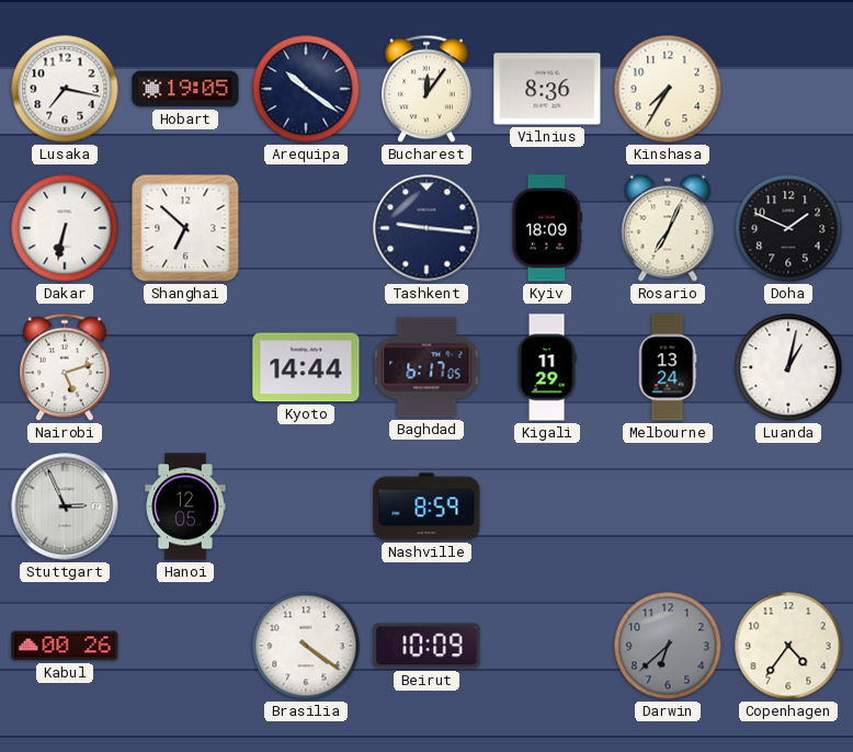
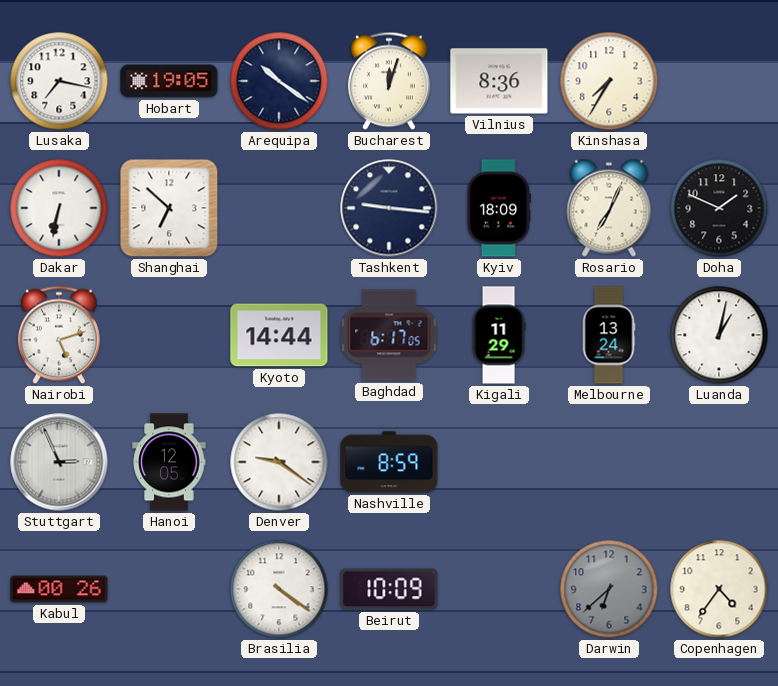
Bucharest: 12:06 -> 12:03 (389, 81)
Denver: none -> 9:21 (279, 462)
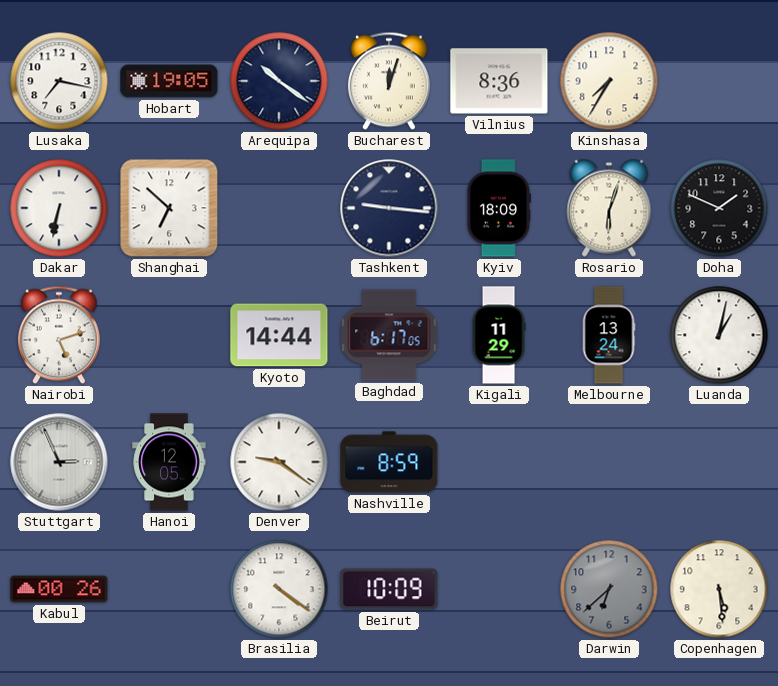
Rosario: 7:04 -> 6:03 (609, 208)
Copenhagen: 4:36 -> 5:29 (719, 589)
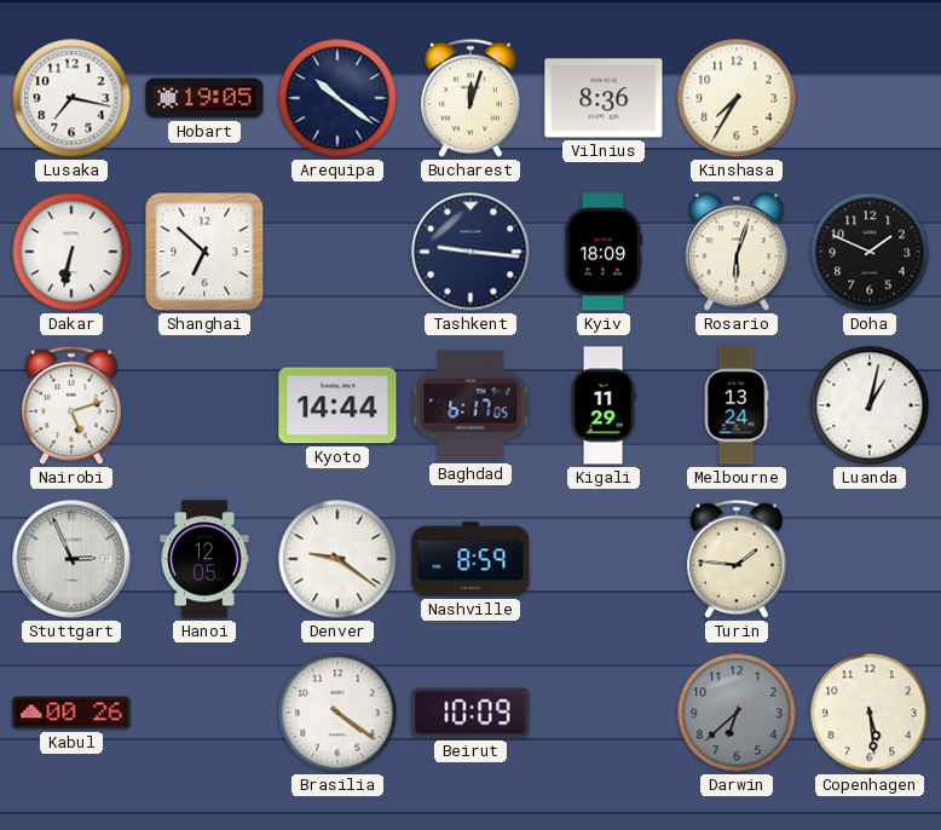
Turin: none -> 1:46 (737, 559)
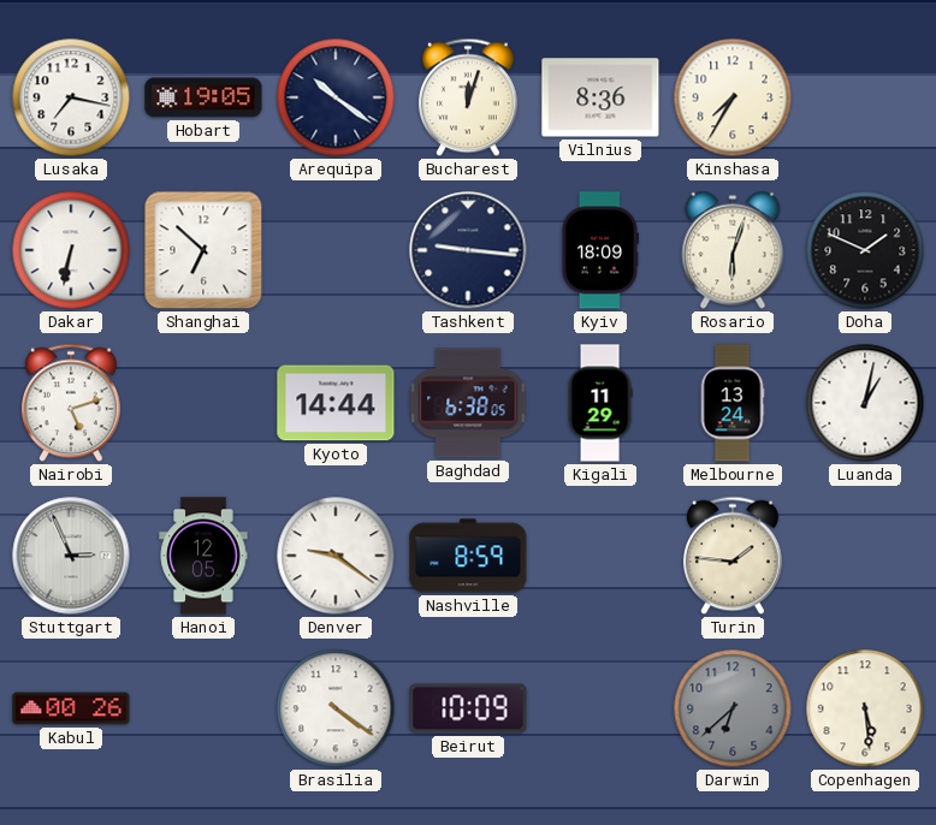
Baghdad: 6:17 -> 6:38 (468, 403)
